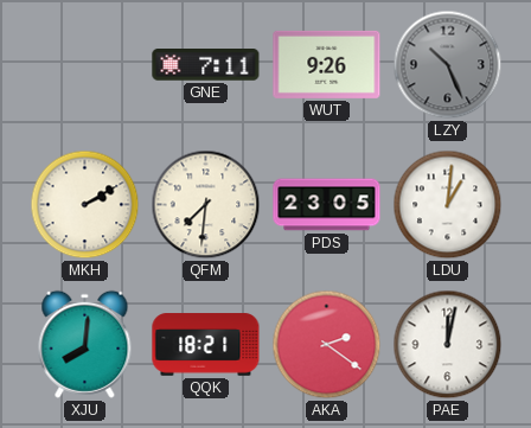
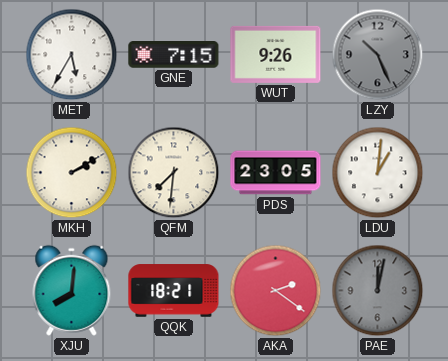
MET: none -> 5:35 (72, 55)
GNE: 7:11 -> 7:15 (174, 55)
PAE dial: white -> grey (378, 291)
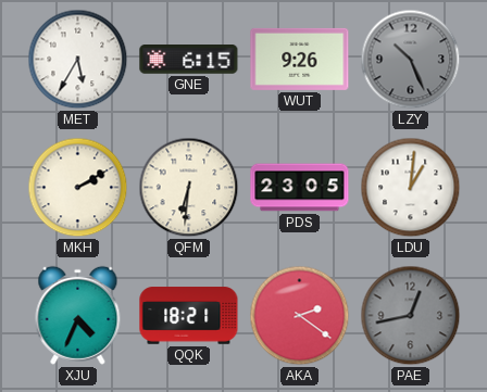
GNE: 7:15 -> 6:15 (189, 60)
QFM: 7:31 -> 6:31 (189, 188)
XJU: 8:01 -> 4:34 (78, 315)
PAE: 12:02 -> 12:43 (411, 316)
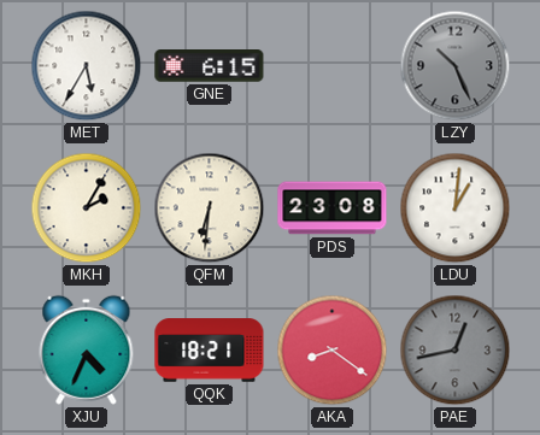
WUT: 9:26 -> none (300, 59)
MKH: 2:10 -> 2:05 (87, 208)
PDS: 23:05 -> 23:08 (333, 208)
AKA: 2:21 -> 8:21 (333, 351)
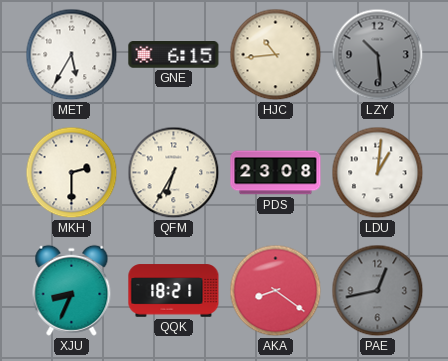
HJC: none -> 10:44 (276, 55)
LZY: 10:26 -> 10:29 (378, 55)
MKH: 2:05 -> 2:30 (72, 173)
QFM: 6:31 -> 6:35 (174, 173)
XJU: 4:34 -> 8:34 (72, 290)
